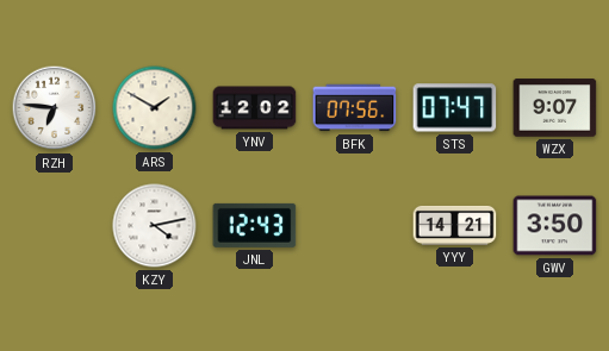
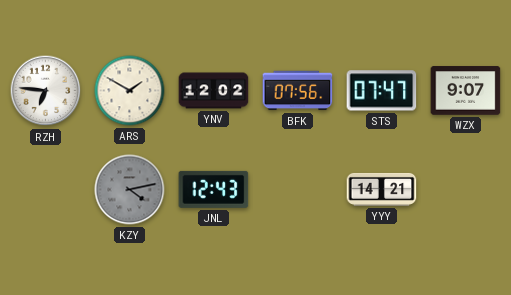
KZY dial: white -> grey (130, 190)
GWV: 3:50 -> none (555, 226)
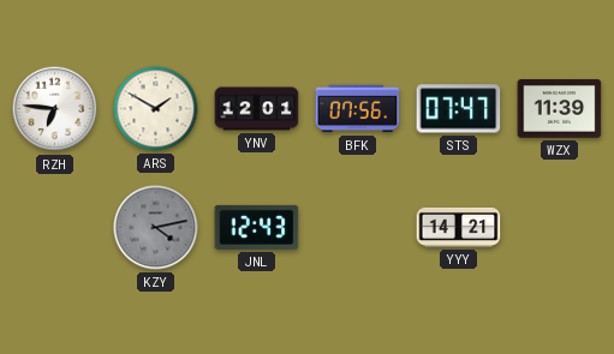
YNV: 12:02 -> 12:01 (257, 109)
WZX: 9:07 -> 11:39 (560, 109)
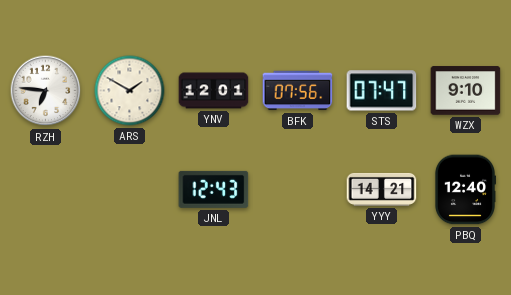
WZX: 11:39 -> 9:10 (466, 91)
KZY: 4:13 -> none (156, 228)
PBQ: none -> 12:40 (464, 190)
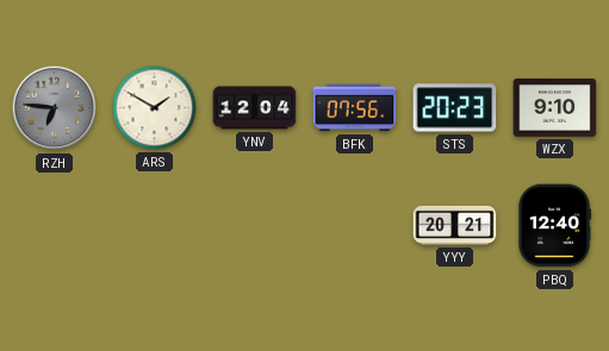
RZH dial: white -> grey (55, 108)
YNV: 12:01 -> 12:04 (255, 108)
STS: 07:47 -> 20:23 (455, 108)
JNL: 12:43 -> none (214, 189)
YYY: 14:21 -> 20:21 (455, 225)
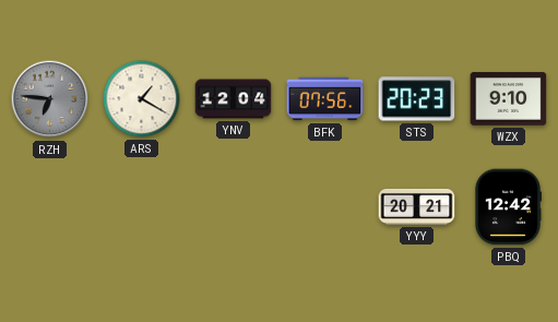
ARS: 1:50 -> 1:20 (142, 99)
PBQ: 12:40 -> 12:42 (507, 207)
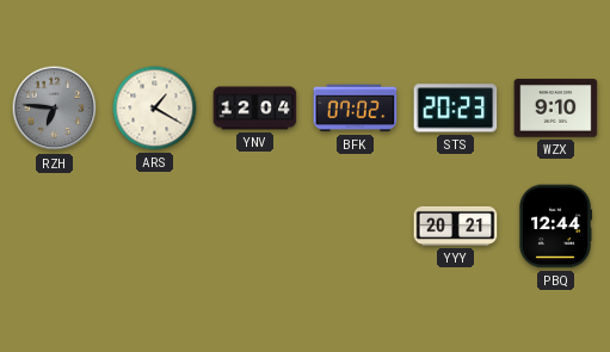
BFK: 07:56 -> 07:02 (356, 109)
PBQ: 12:42 -> 12:44 (554, 227)
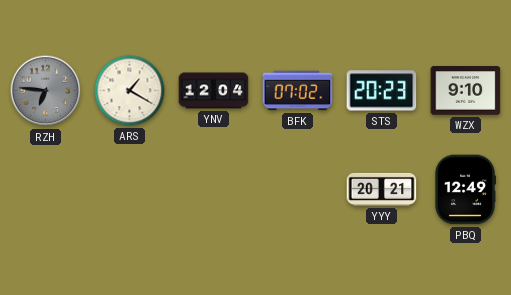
PBQ: 12:44 -> 12:49 (464, 190)
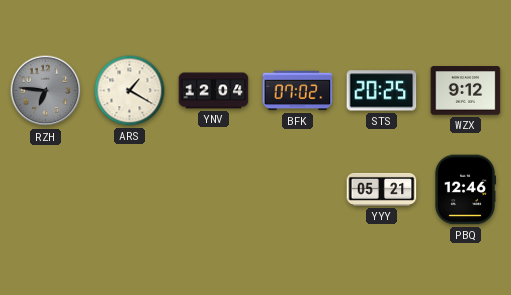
STS: 20:23 -> 20:25 (382, 91)
WZX: 9:10 -> 9:12 (466, 91)
YYY: 20:21 -> 05:21 (382, 189)
PBQ: 12:49 -> 12:46 (464, 190)
